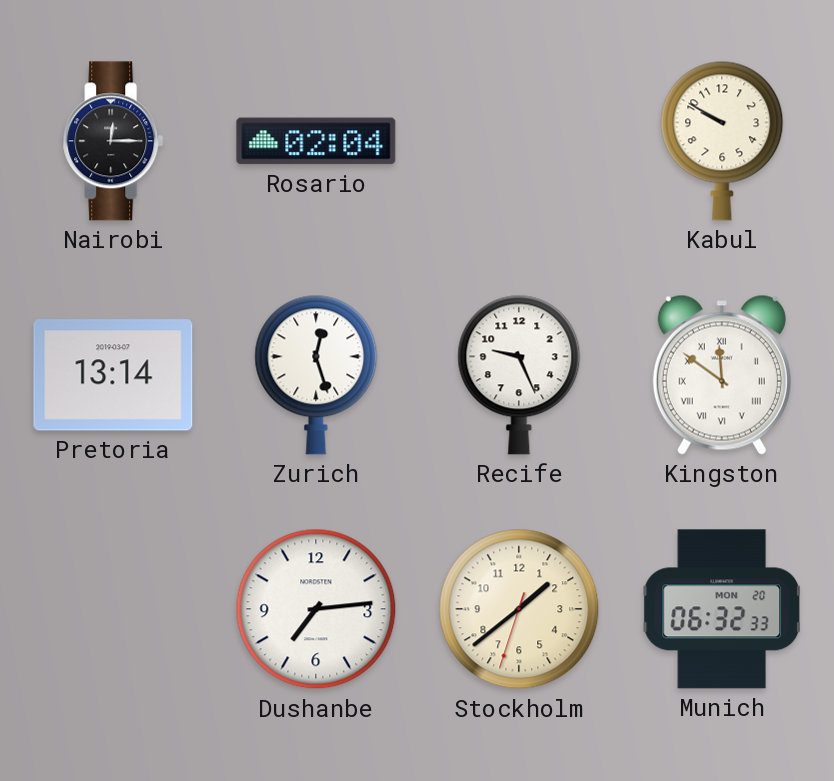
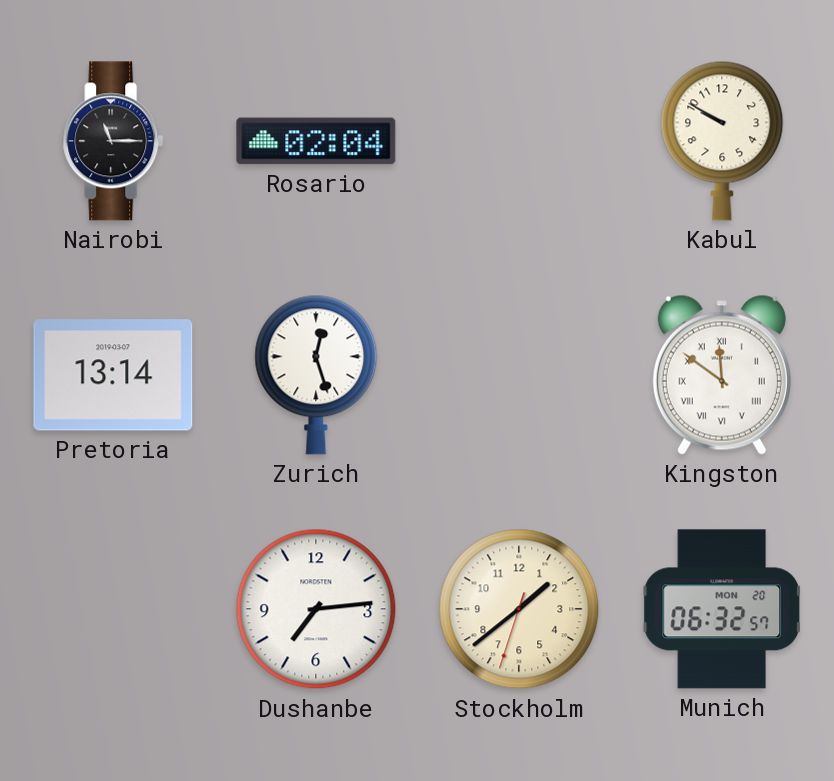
Nairobi: 12:15 -> 11:15 (113, 141)
Recife: 9:26 -> none (519, 375)
Munich: 06:32:33 -> 06:32:57 (721, 609)
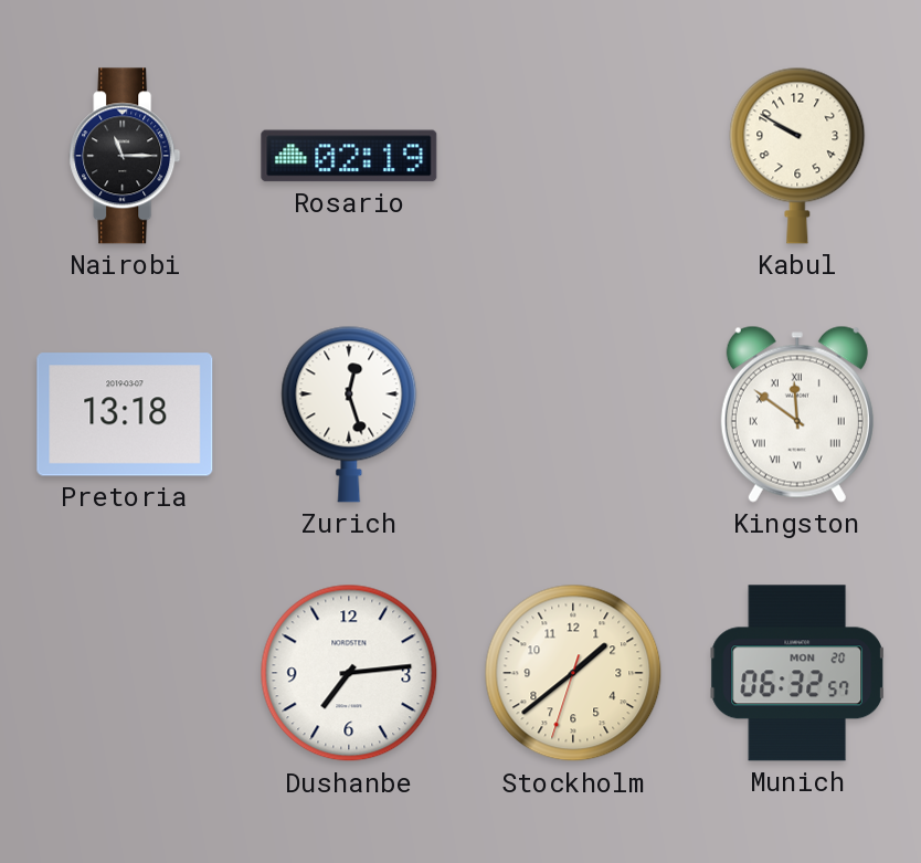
Rosario: 02:04 -> 02:19 (349, 156)
Pretoria: 13:14 -> 13:18 (125, 414)
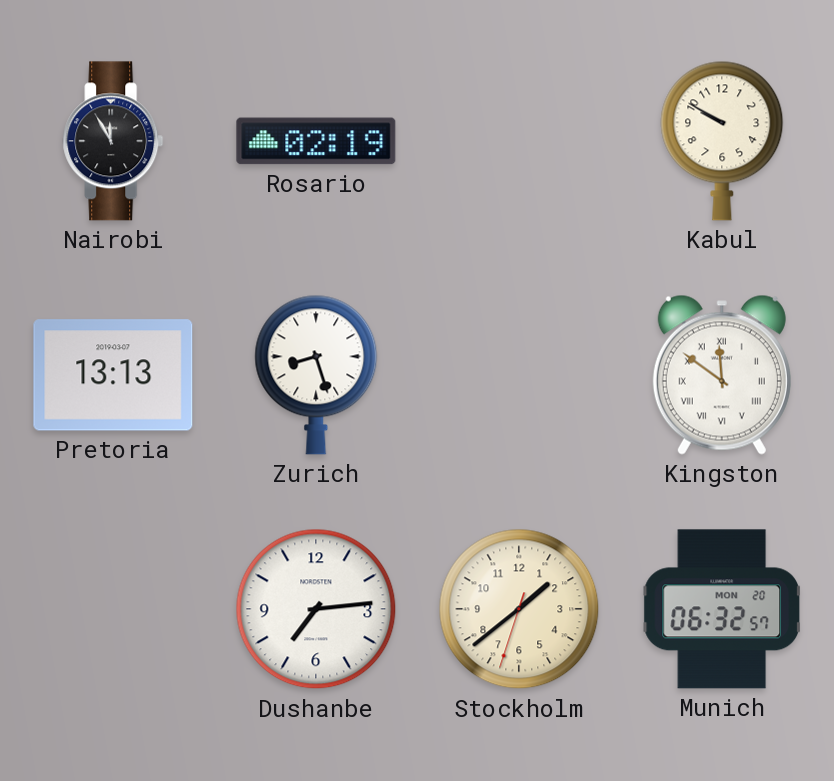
Nairobi: 11:15 -> 11:55 (113, 141)
Pretoria: 13:18 -> 13:13 (113, 375)
Zurich: 12:27 -> 8:27 (316, 375)
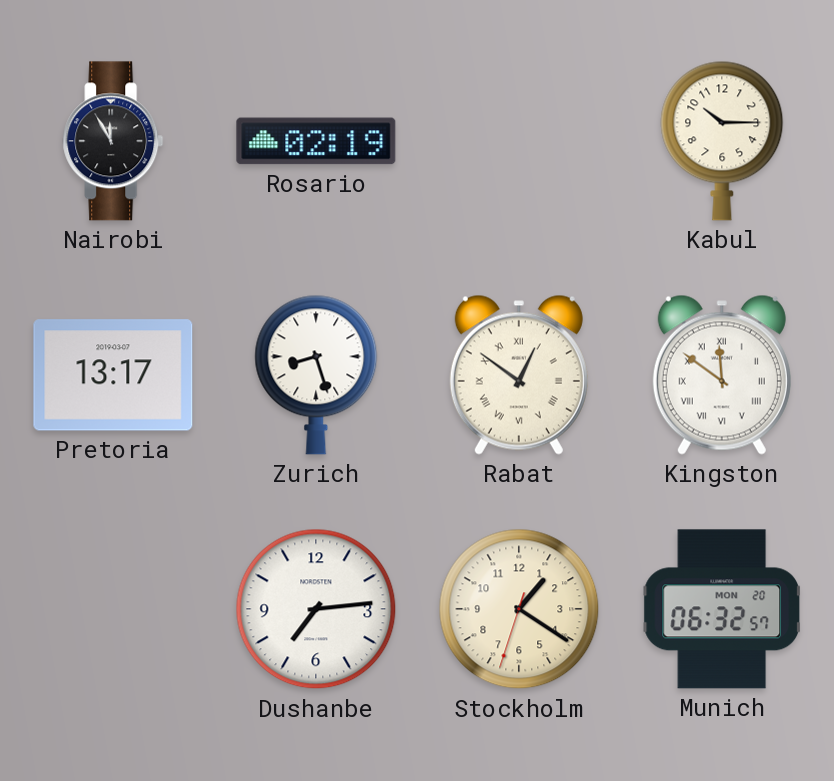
Kabul: 9:50 -> 10:15 (722, 141)
Pretoria: 13:13 -> 13:17 (113, 375)
Rabat: none -> 12:51 (519, 375)
Stockholm: 1:38 -> 1:20 (519, 609)
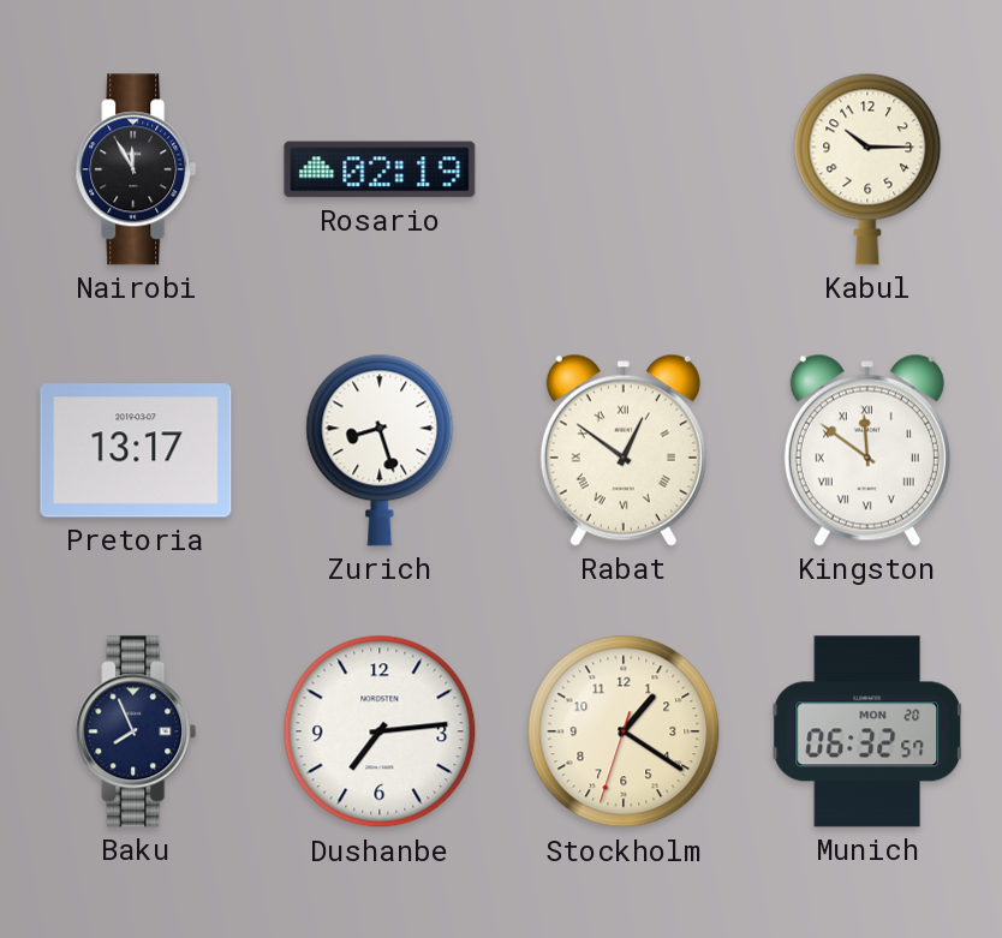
Baku: none -> 7:56 (136, 731)
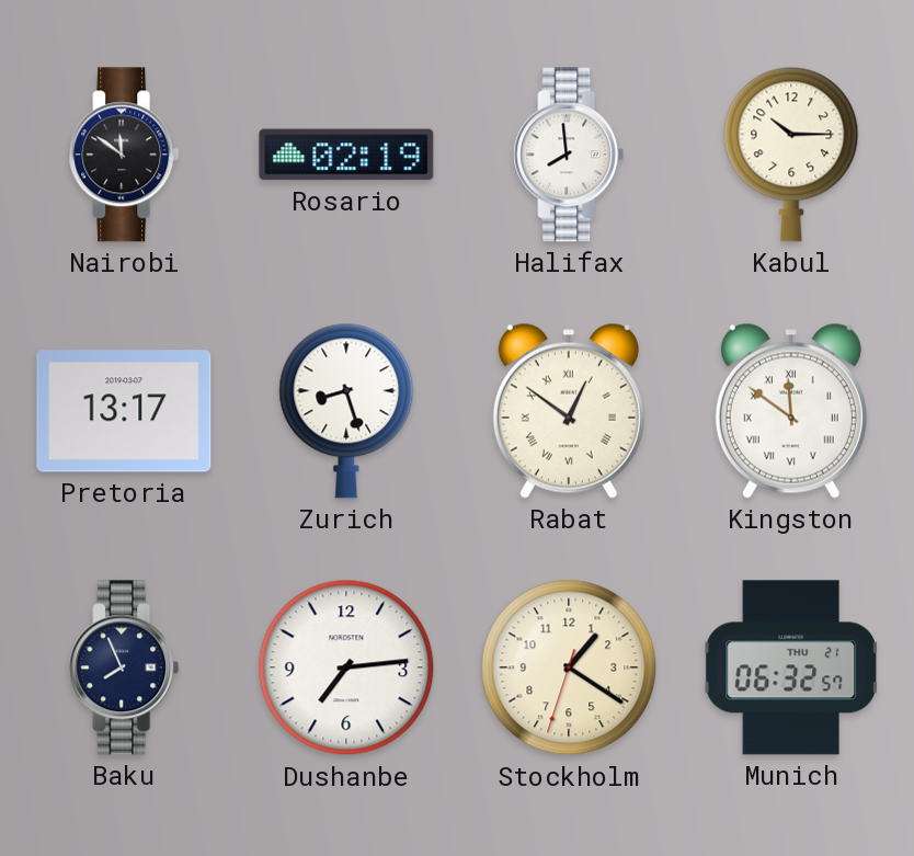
Nairobi: 11:55 -> 11:51 (124, 155)
Halifax: none -> 7:59 (569, 155)
Munich date: MON 20 -> THU 21 (790, 667)
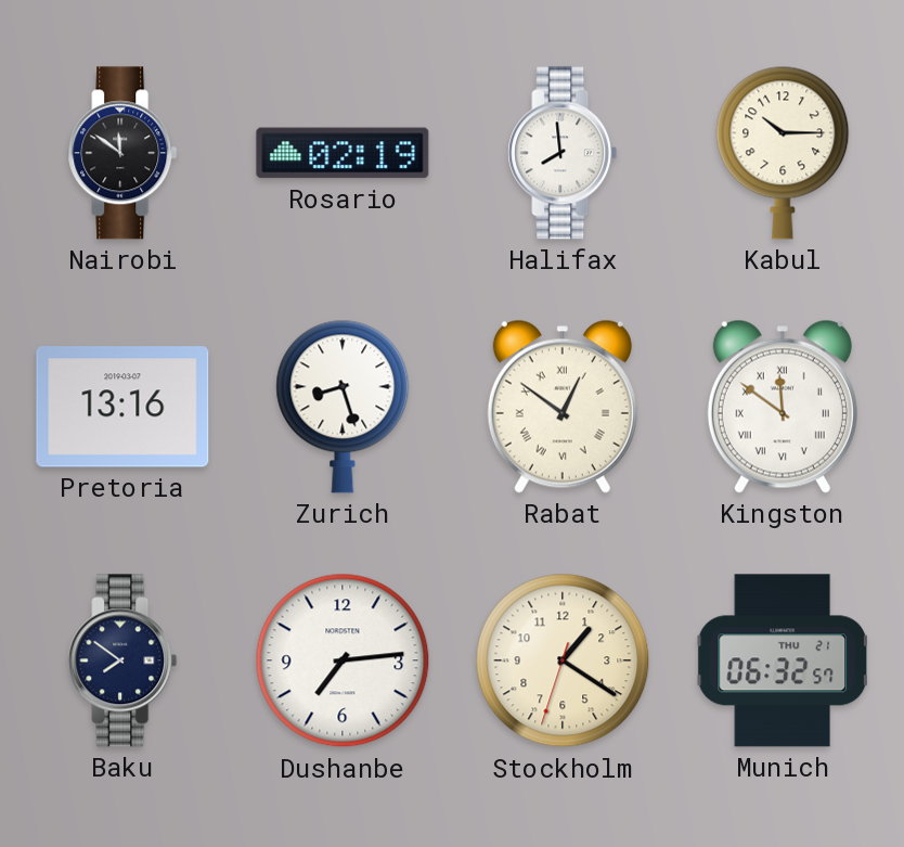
Pretoria: 13:17 -> 13:16 (122, 407)
Baku: 7:56 -> 7:51 (122, 660)
